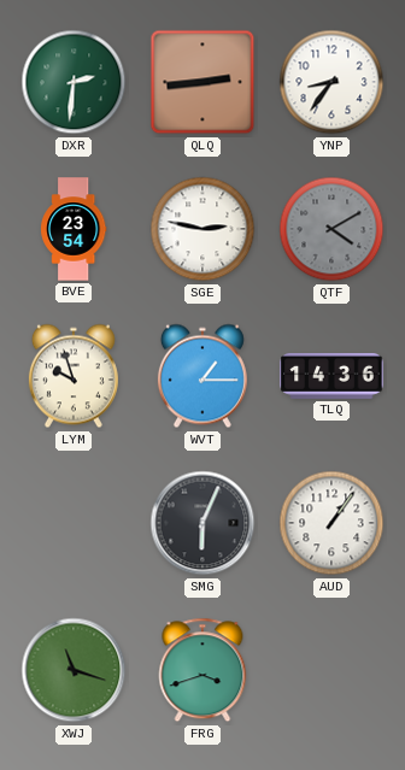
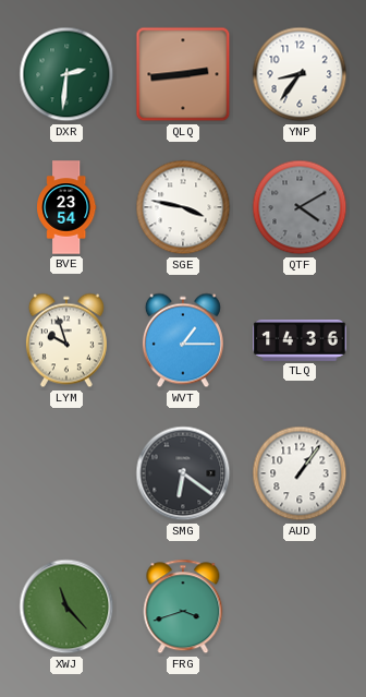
SGE: 2:47 -> 3:47 (183, 207)
SMG: 6:04 -> 6:21 (183, 473)
XWJ: 11:18 -> 11:23 (66, 606)
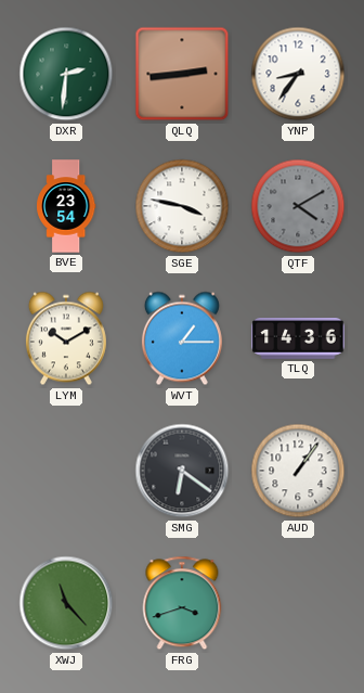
LYM: 9:57 -> 10:10 (66, 338)
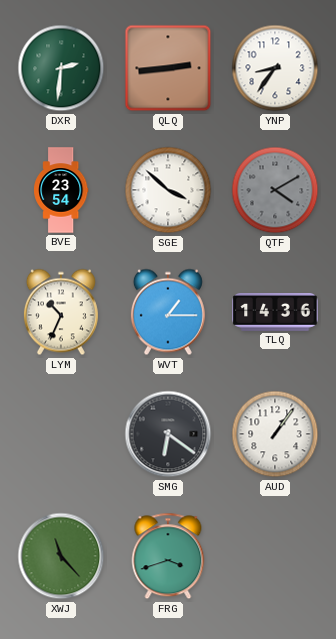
SGE: 3:47 -> 3:52 (168, 190)
LYM: 10:10 -> 10:34 (61, 312)
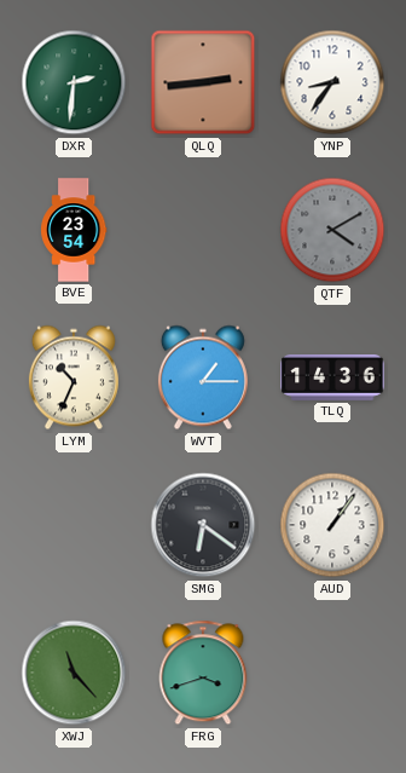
SGE: 3:52 -> none (168, 190)
